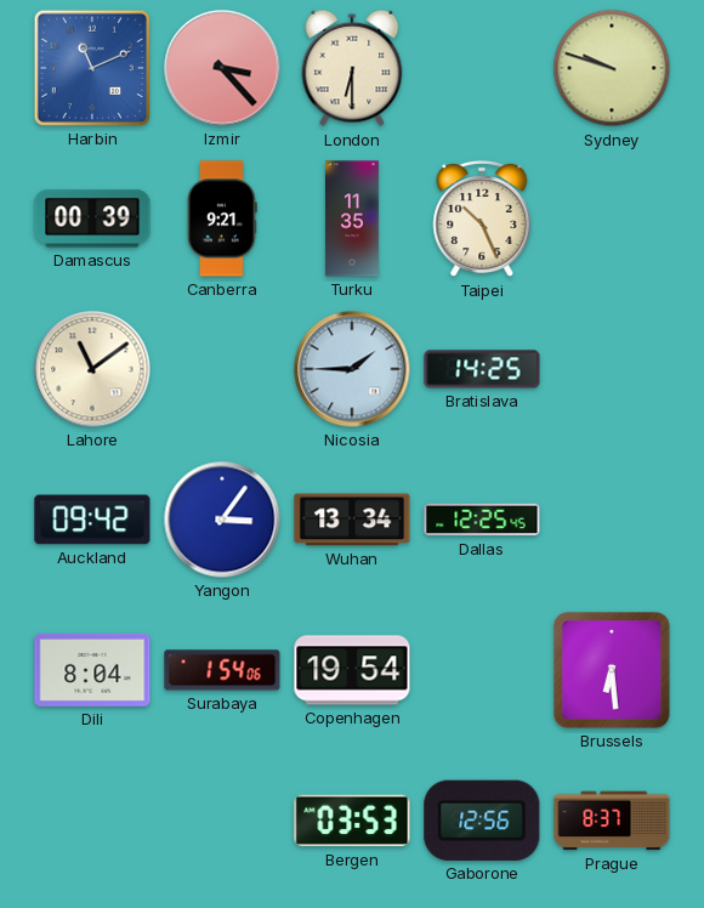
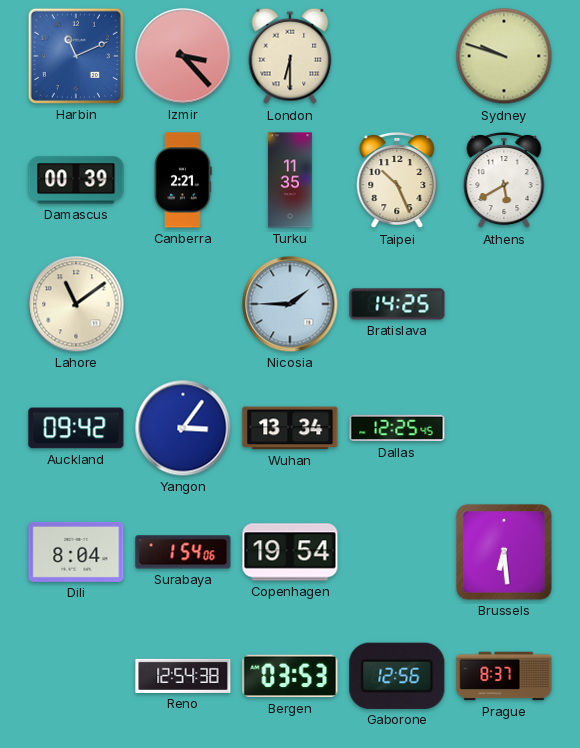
Canberra: 9:21 -> 2:21 (183, 180)
Athens: none -> 5:40 (504, 180)
Reno: none -> 12:54 (183, 676)
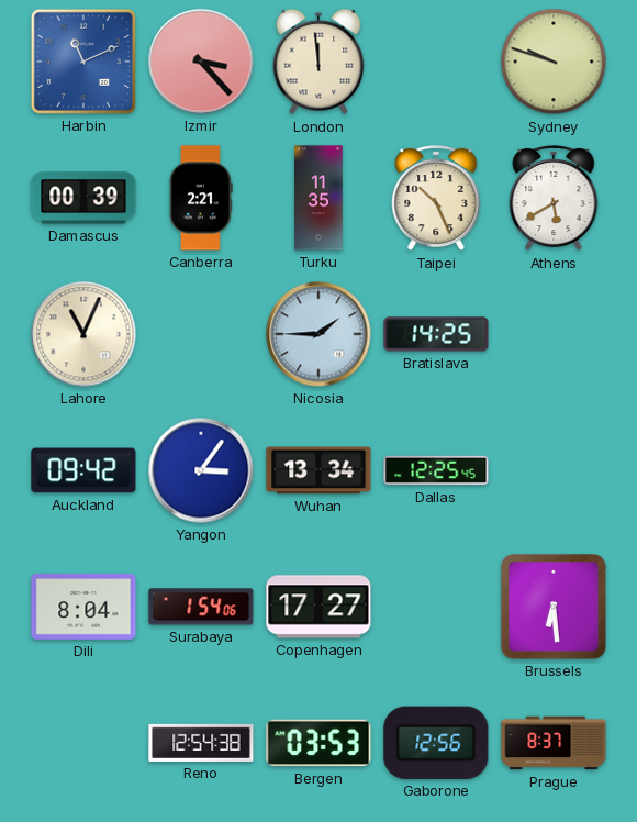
London: 6:30 -> 11:59 (318, 62)
Lahore: 11:09 -> 11:04 (83, 334)
Copenhagen: 19:54 -> 17:27 (318, 607)
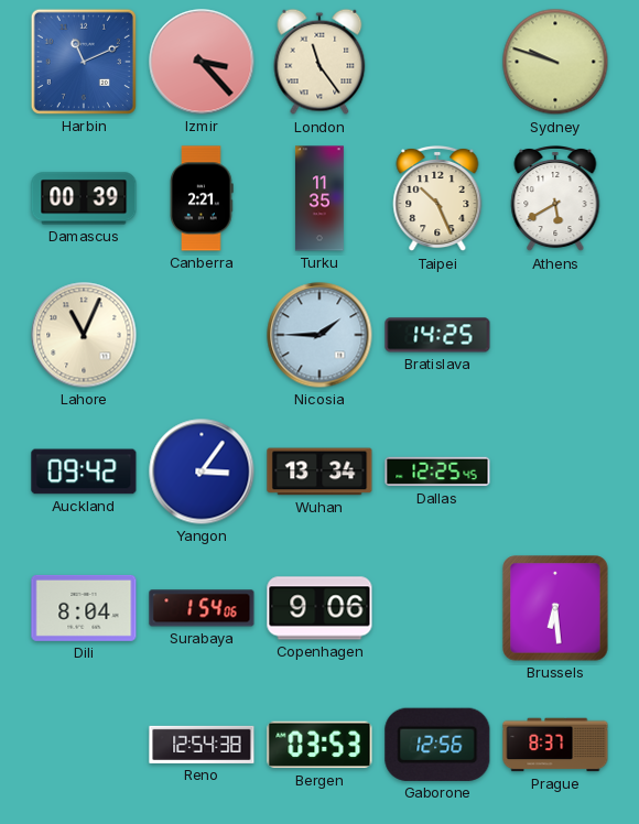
London: 11:59 -> 11:24 (319, 62)
Copenhagen: 17:27 -> 9:06 (319, 608)
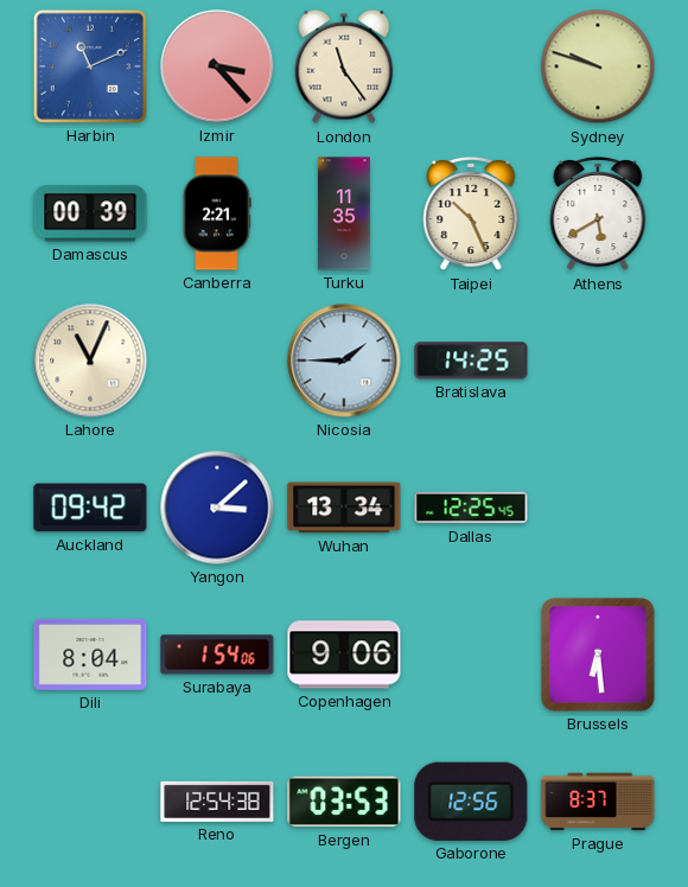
Yangon: 3:06 -> 3:08 (217, 508)
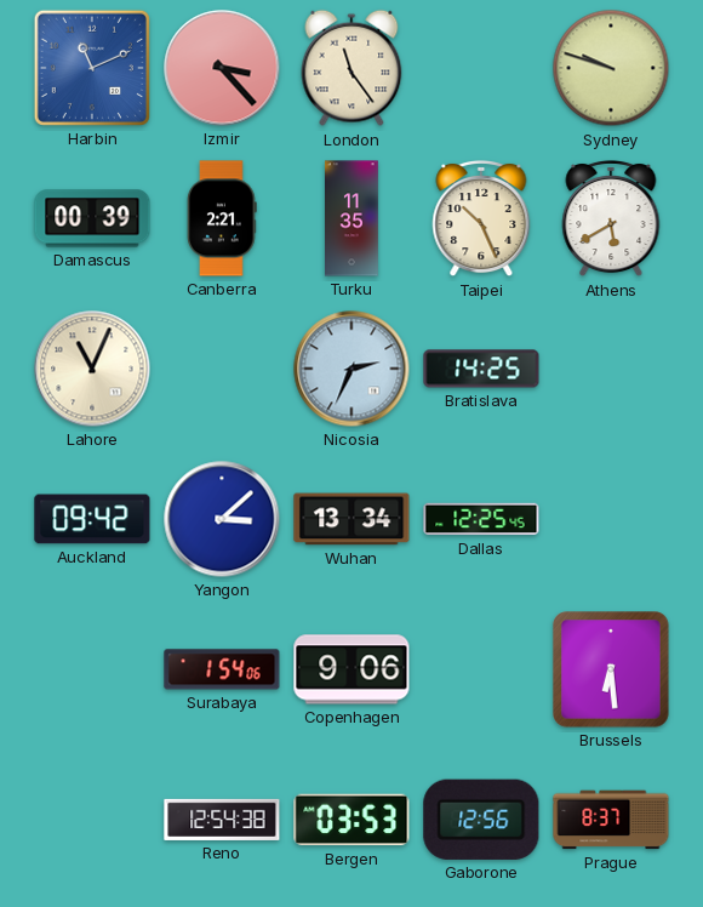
Nicosia: 1:45 -> 2:34 (351, 369)
Dili: 8:04 -> none (90, 655)
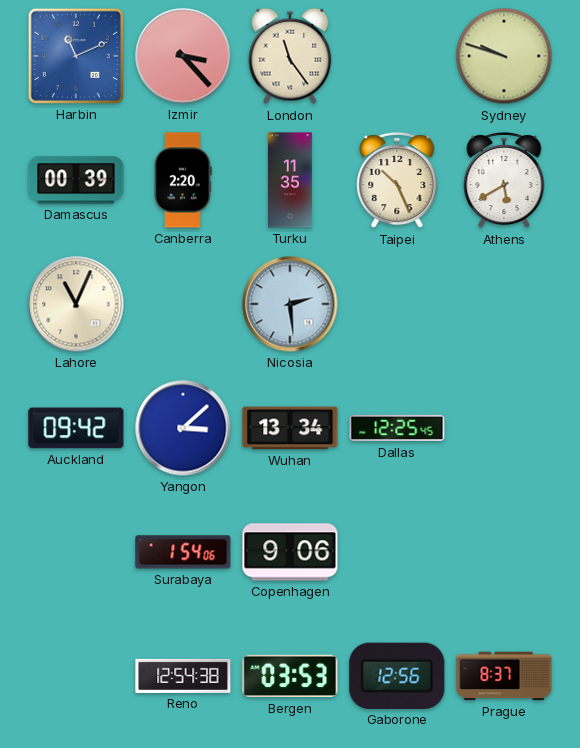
Canberra: 2:21 -> 2:20 (183, 180)
Nicosia: 2:34 -> 2:29 (290, 304)
Bratislava: 14:25 -> none (481, 369)
Brussels: 6:29 -> none (611, 669)
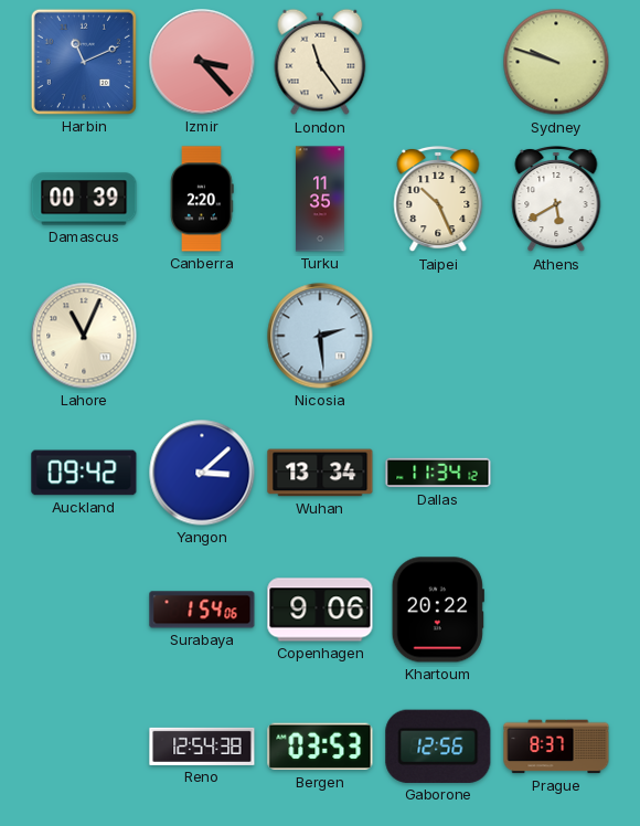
Dallas: 12:25 -> 11:34 (438, 473)
Khartoum: none -> 20:22 (438, 610)
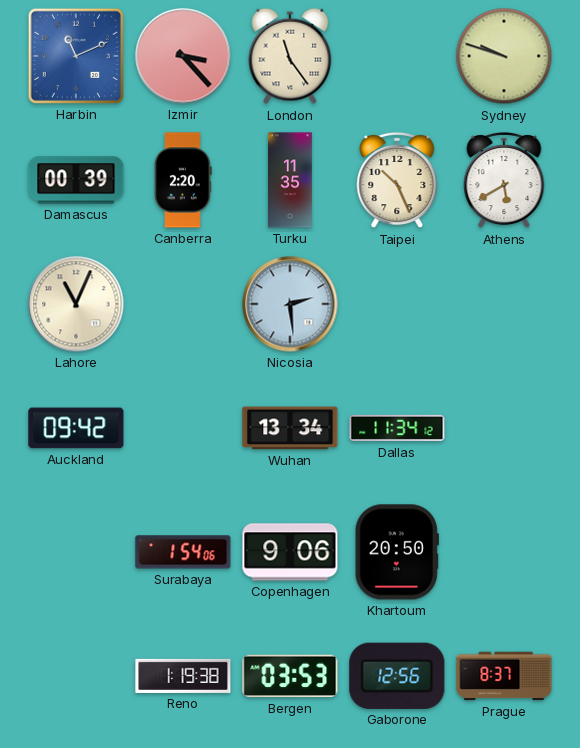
Yangon: 3:08 -> none (202, 473)
Khartoum: 20:22 -> 20:50 (397, 552)
Reno: 12:54 -> 1:19 (183, 676)
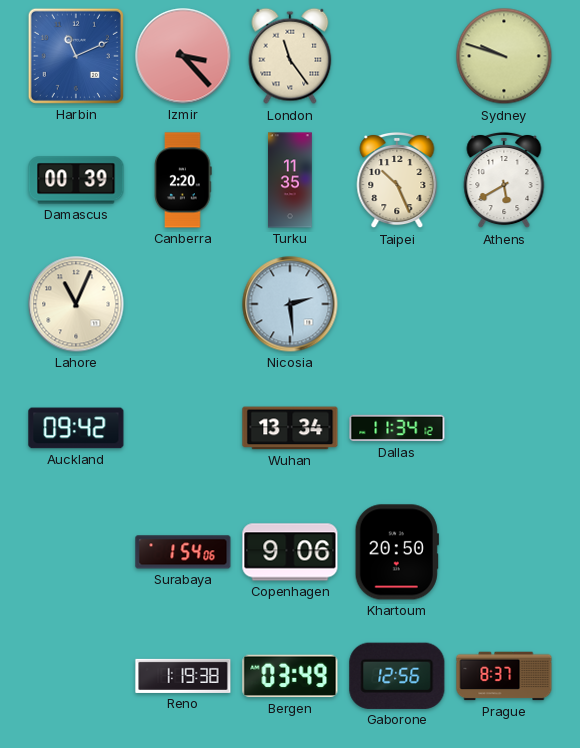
Bergen: 03:53 -> 03:49 (290, 676)
